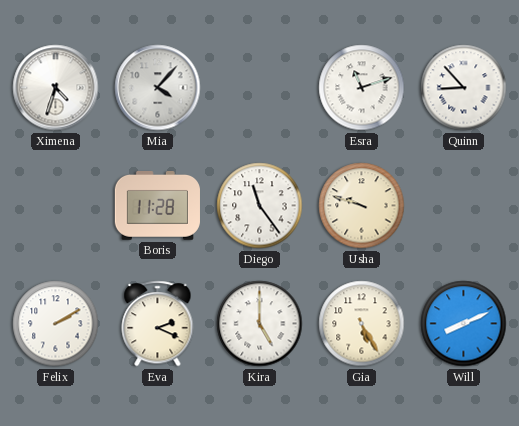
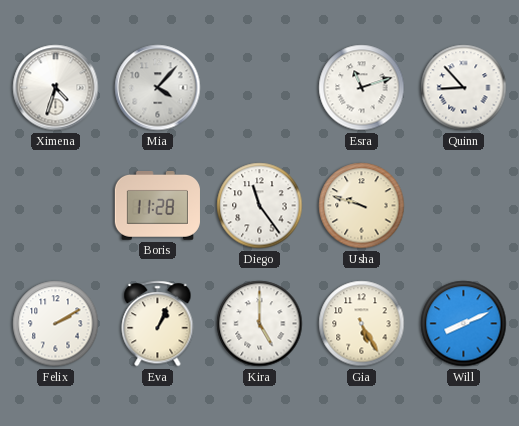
Eva: 2:19 -> 1:04 (158, 324)
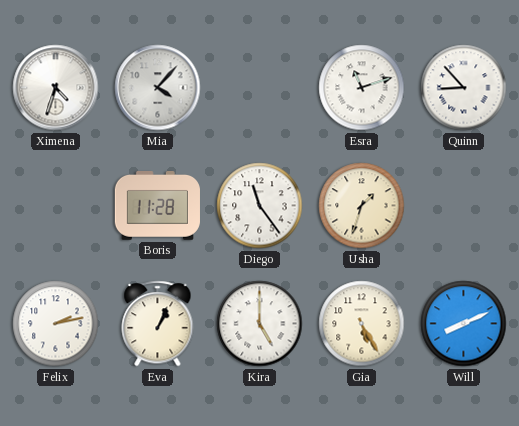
Usha: 9:48 -> 1:33 (362, 206)
Felix: 2:10 -> 2:13 (56, 324)
